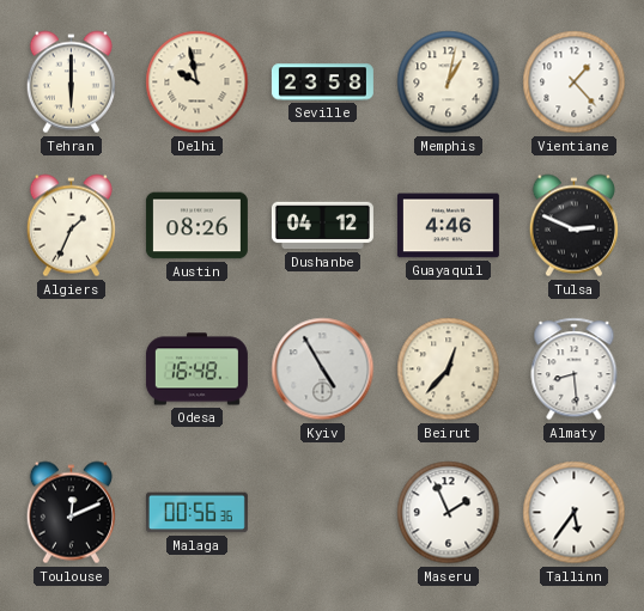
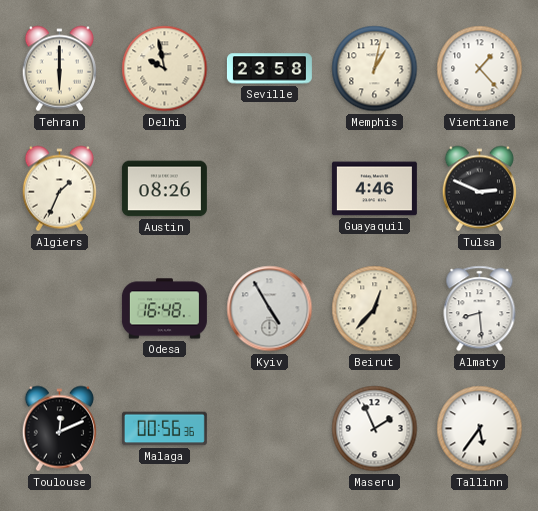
Dushanbe: 04:12 -> none (322, 226)
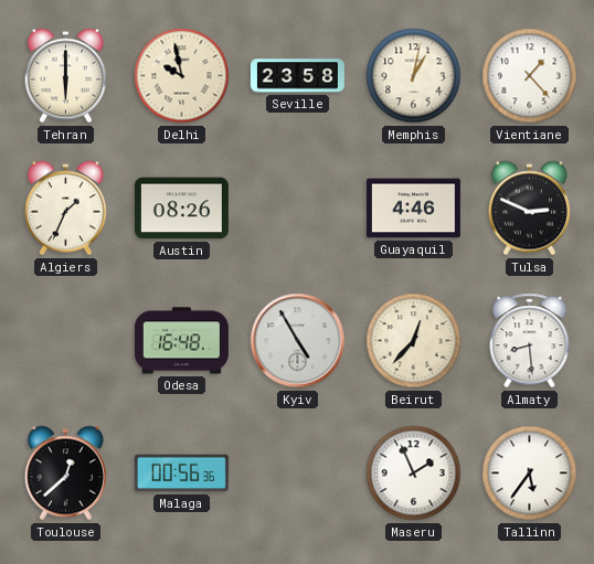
Toulouse: 12:11 -> 12:38 (65, 473)
